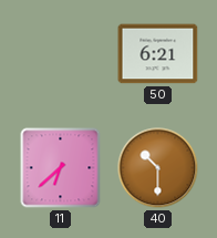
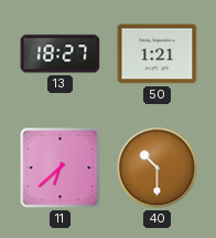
13: none -> 18:27 (61, 54)
50: 6:21 -> 1:21 (158, 54)
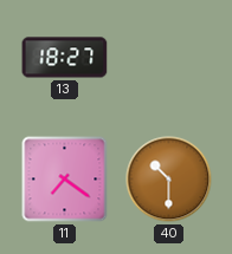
50: 1:21 -> none (158, 54)
11: 6:38 -> 7:21 (65, 180)
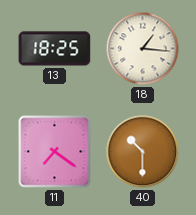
13: 18:27 -> 18:25 (55, 49)
18: none -> 1:16 (143, 49)
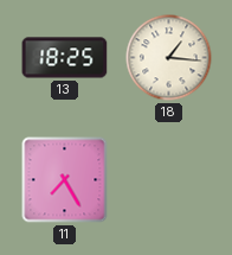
11: 7:21 -> 7:25 (65, 180)
40: 10:30 -> none (143, 152)
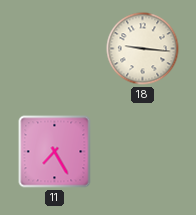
13: 18:25 -> none (65, 58)
18: 1:16 -> 9:16 (143, 49)
